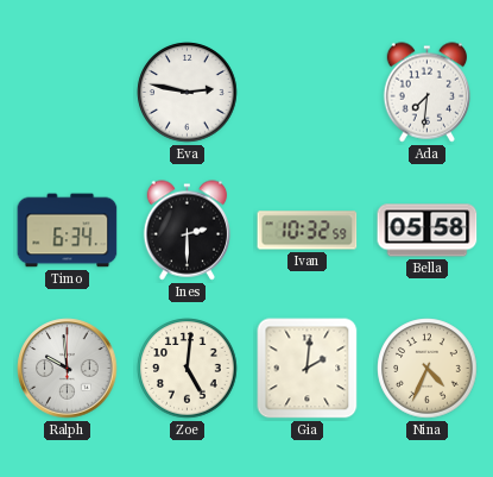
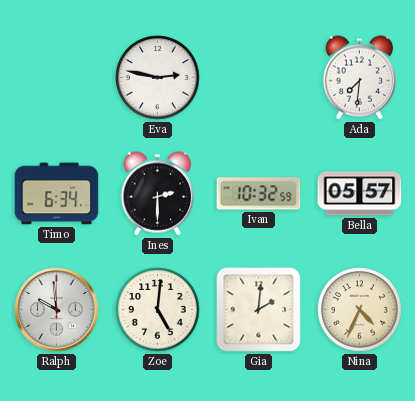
Bella: 05:58 -> 05:57 (360, 194)
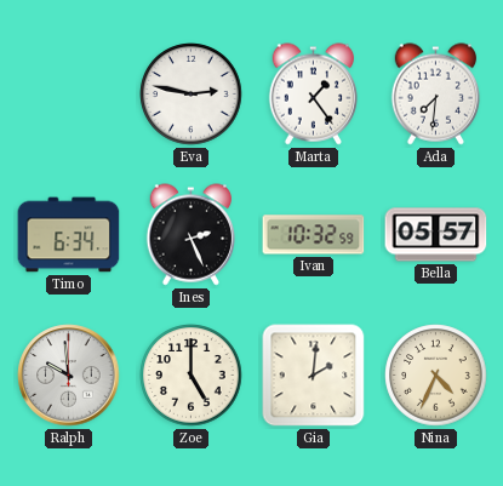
Marta: none -> 1:24 (314, 95)
Ines: 2:30 -> 2:26 (192, 235)
Zoe: 5:01 -> 5:00 (192, 376)
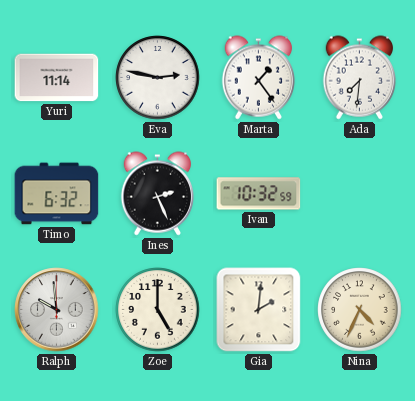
Yuri: none -> 11:14 (57, 78)
Timo: 6:34 -> 6:32 (57, 194)
Bella: 05:57 -> none (436, 235)
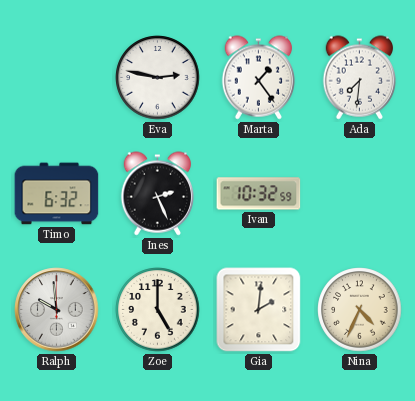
Yuri: 11:14 -> none (57, 78)
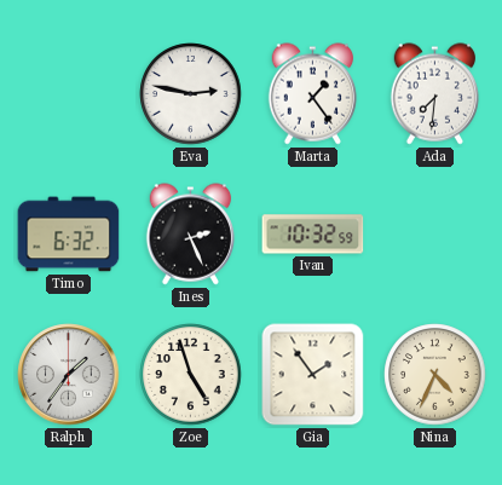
Ralph: 9:59 -> 1:36 (69, 375)
Zoe: 5:00 -> 4:57 (191, 375)
Gia: 2:01 -> 1:54 (313, 375)
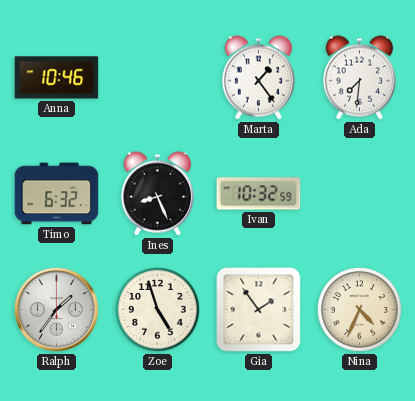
Anna: none -> 10:46 (57, 78)
Eva: 2:47 -> none (191, 94)
Ines: 2:26 -> 8:26 (158, 194)
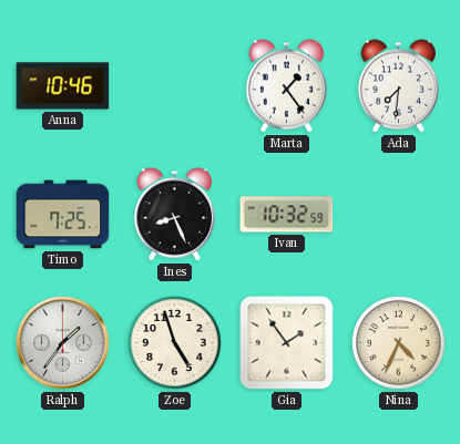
Timo: 6:32 -> 7:25 (63, 215)
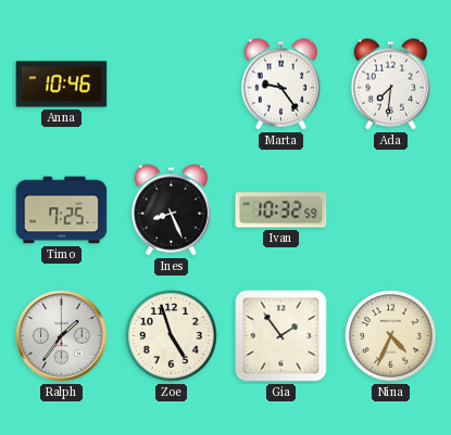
Marta: 1:24 -> 9:24 (281, 85)
